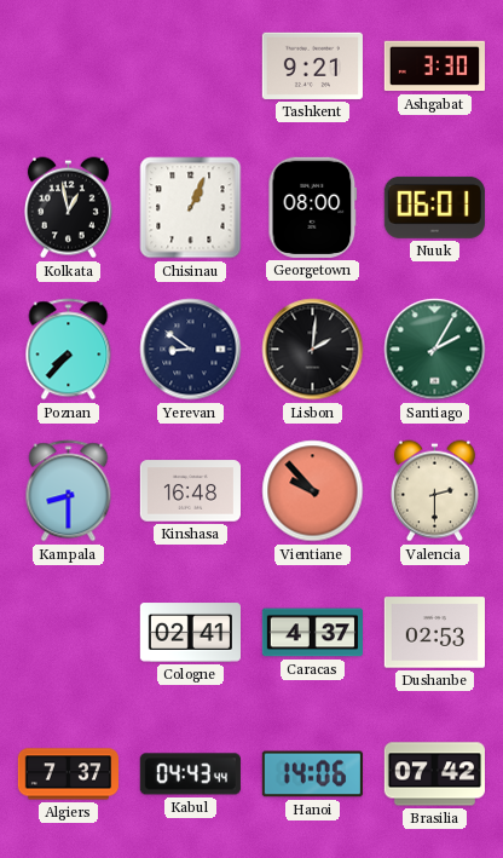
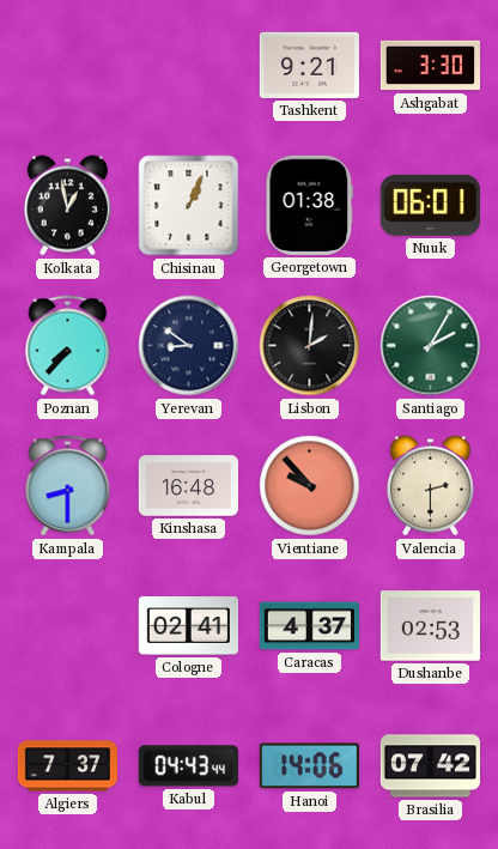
Georgetown: 08:00 -> 01:38 (310, 205)
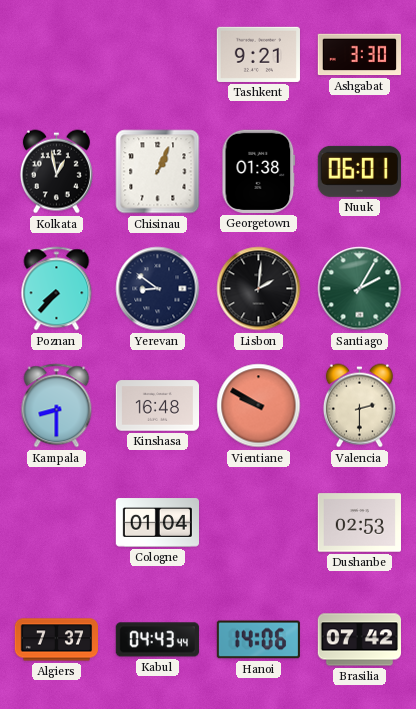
Vientiane: 9:53 -> 9:50 (259, 406)
Cologne: 02:41 -> 01:04 (157, 523)
Caracas: 4:37 -> none (309, 626)
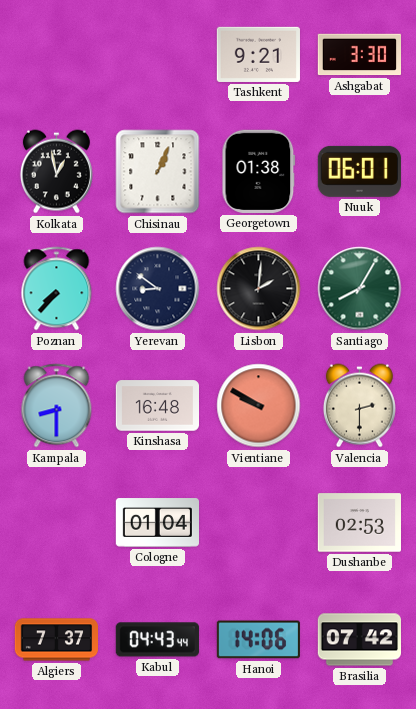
Santiago: 2:05 -> 8:05 (360, 289)
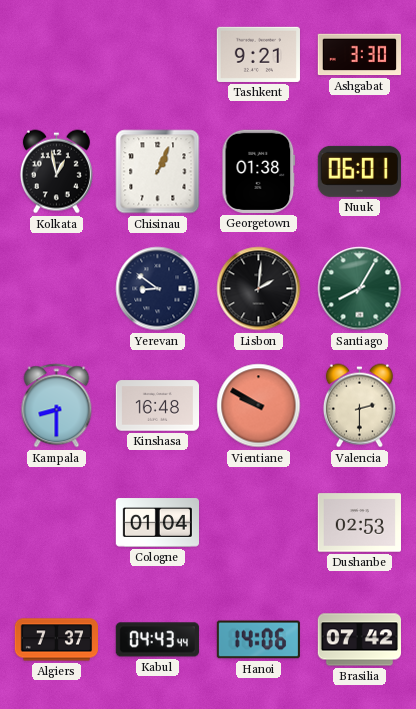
Poznan: 7:37 -> none (57, 289)
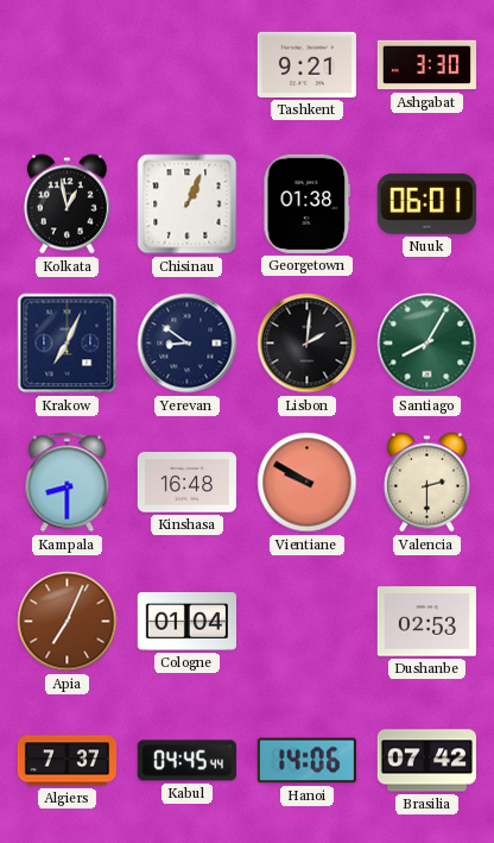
Krakow: none -> 7:04 (68, 344)
Apia: none -> 7:04 (68, 622)
Kabul: 04:43 -> 04:45 (186, 761)
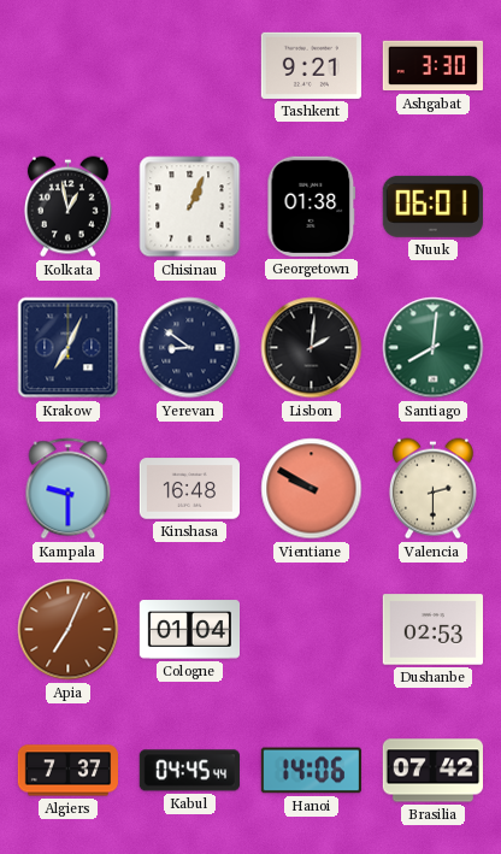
Santiago: 8:05 -> 8:01 (434, 348)
Kampala: 8:30 -> 9:30 (69, 489)
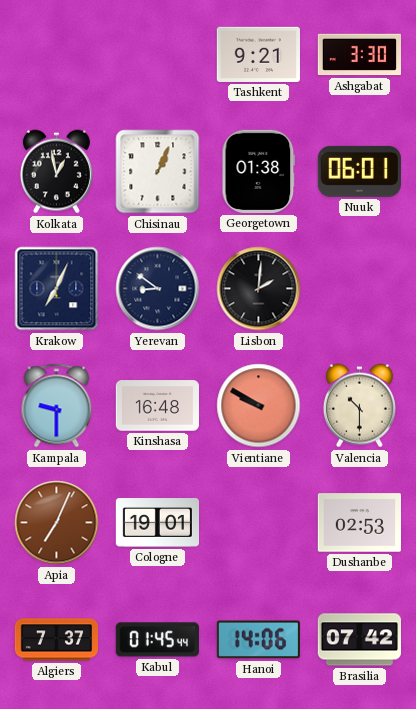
Santiago: 8:01 -> none (434, 348)
Valencia: 2:30 -> 10:30 (359, 406)
Cologne: 01:04 -> 19:01 (157, 523)
Kabul: 04:45 -> 01:45 (157, 640)
